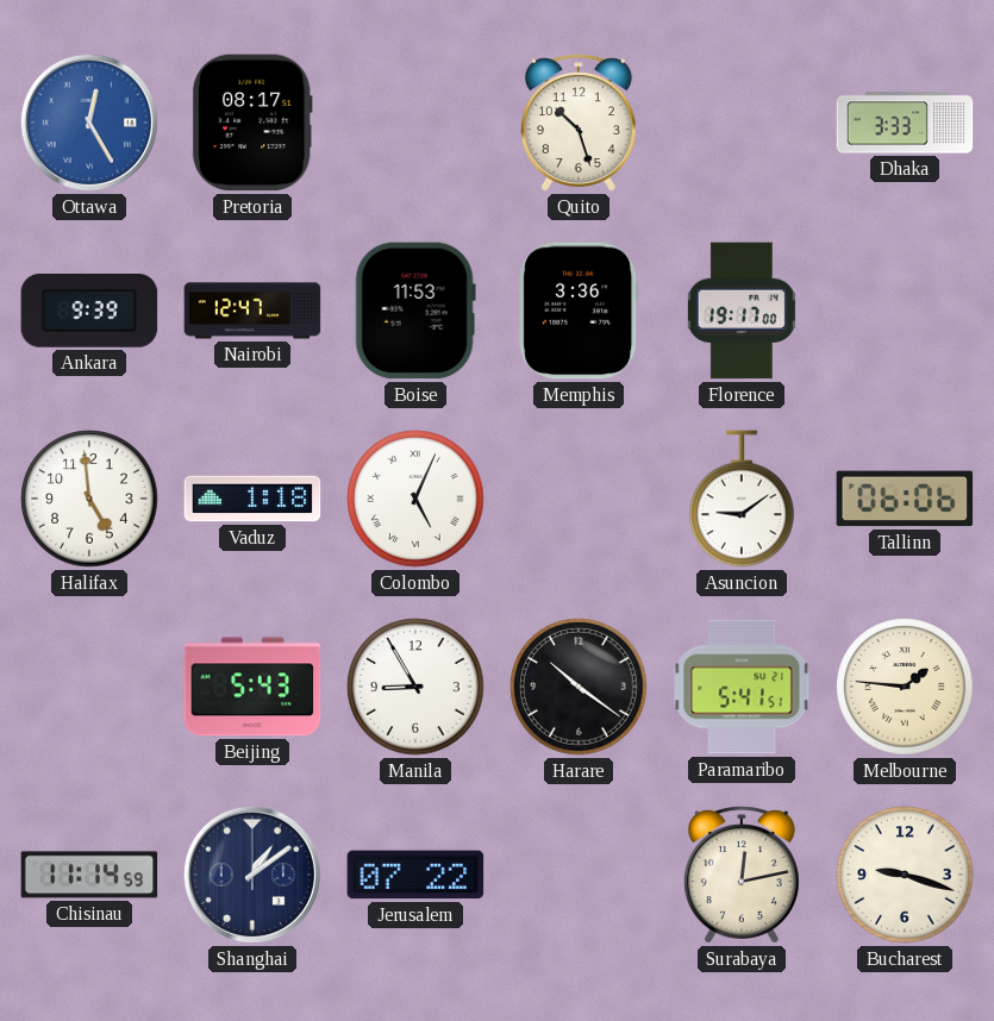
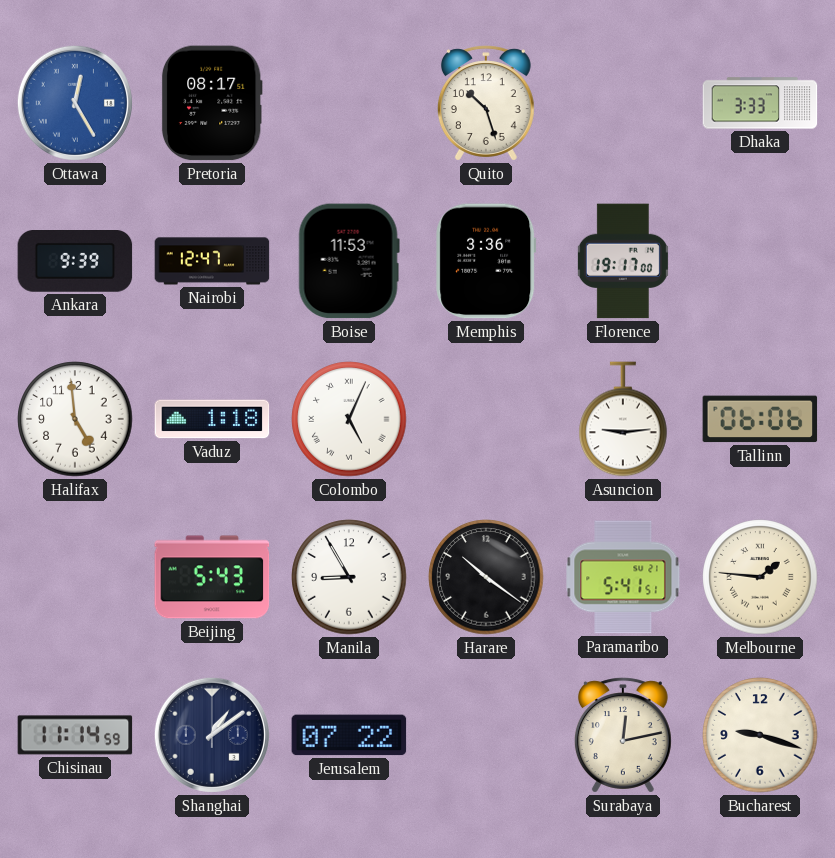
Asuncion: 9:09 -> 9:14 (623, 419)
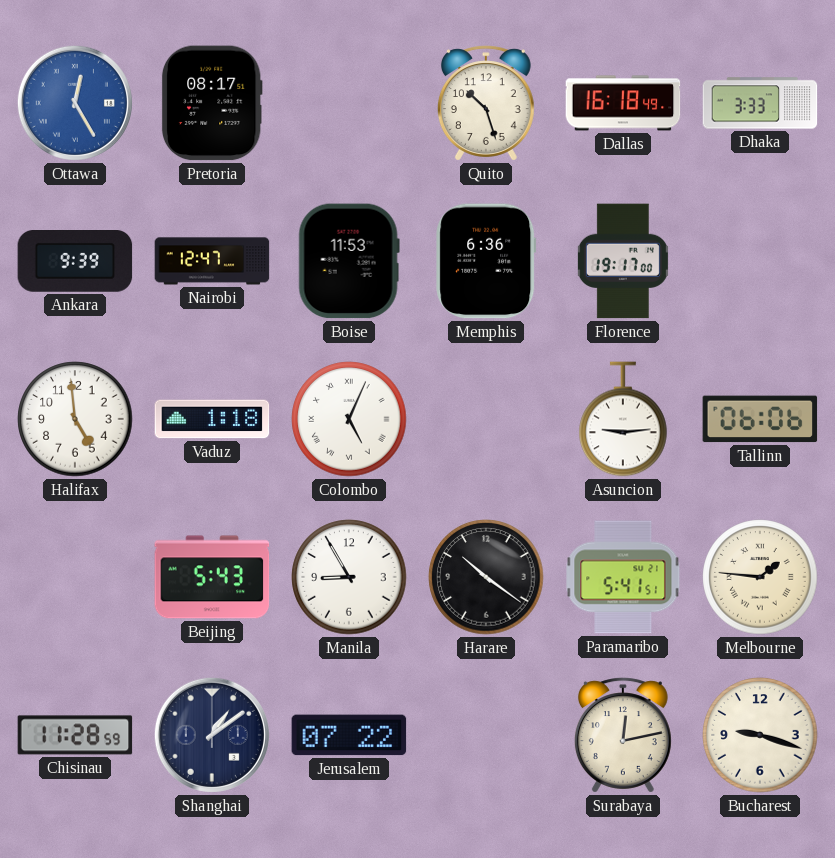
Dallas: none -> 16:18 (623, 103)
Memphis: 3:36 -> 6:36 (486, 261)
Chisinau: 11:14 -> 11:28 (75, 735)
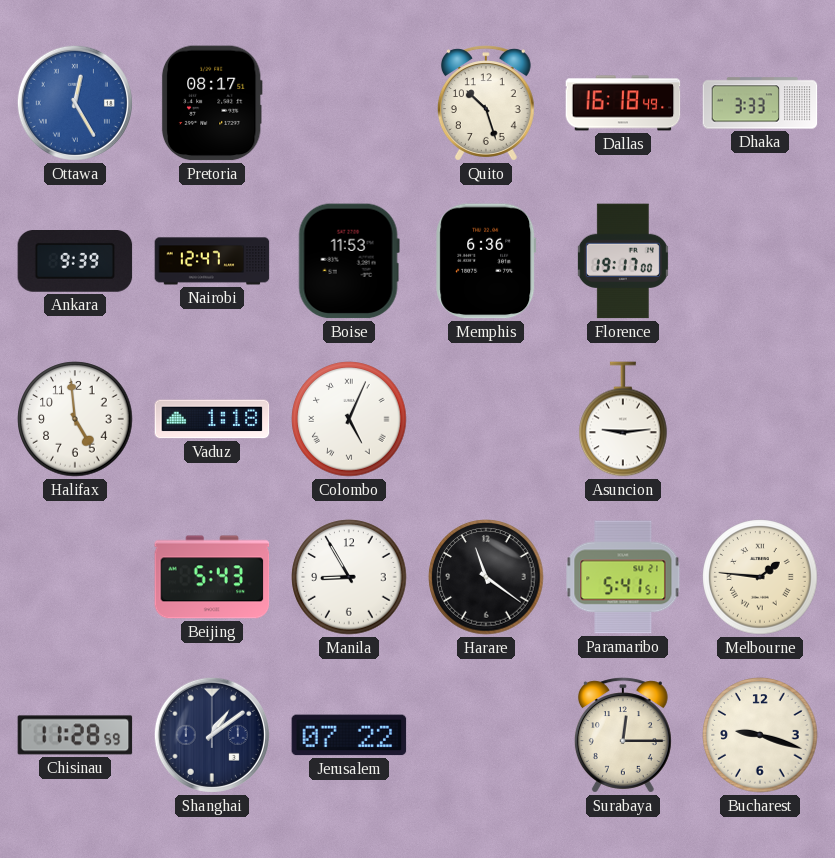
Tallinn: 06:06 -> none (760, 419)
Harare: 10:21 -> 11:21 (486, 577)
Surabaya: 12:13 -> 12:15 (623, 735)
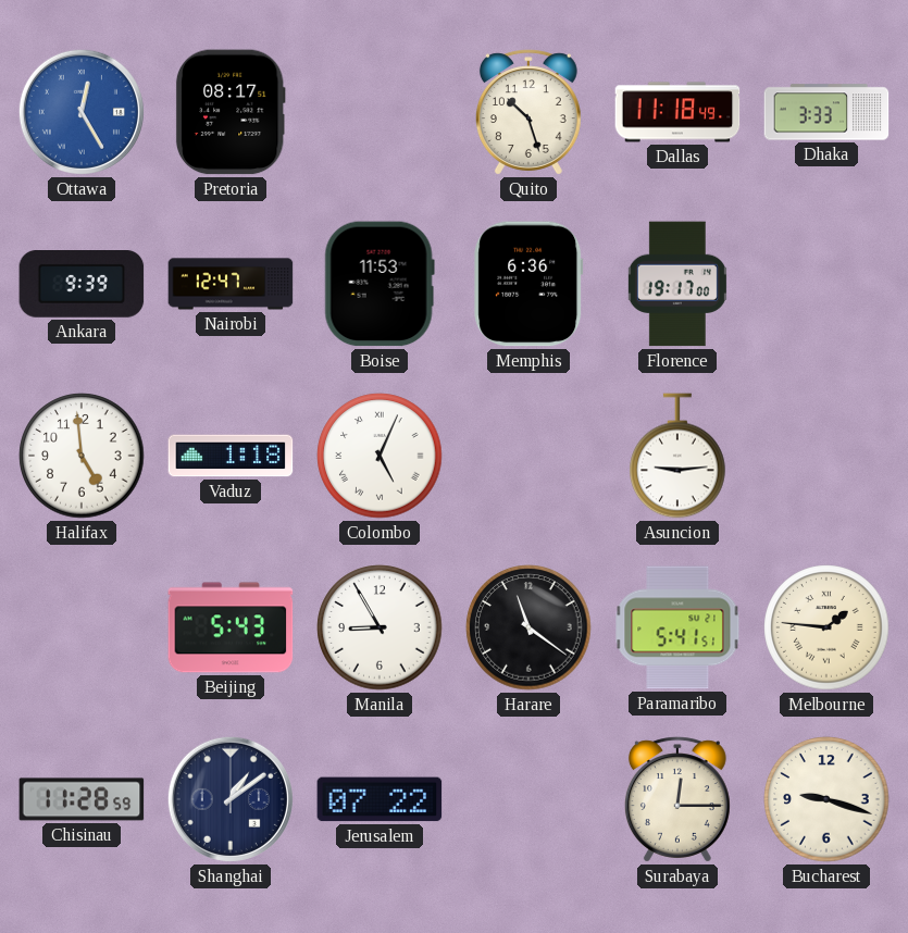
Dallas: 16:18 -> 11:18 (677, 112)
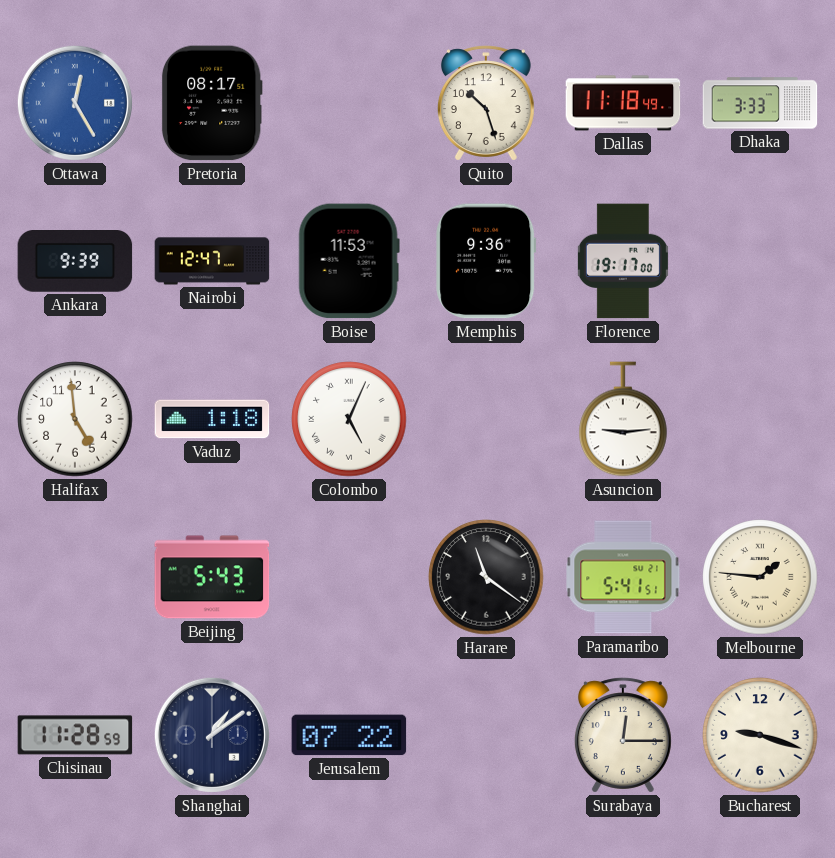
Memphis: 6:36 -> 9:36 (486, 261)
Manila: 8:55 -> none (380, 627)
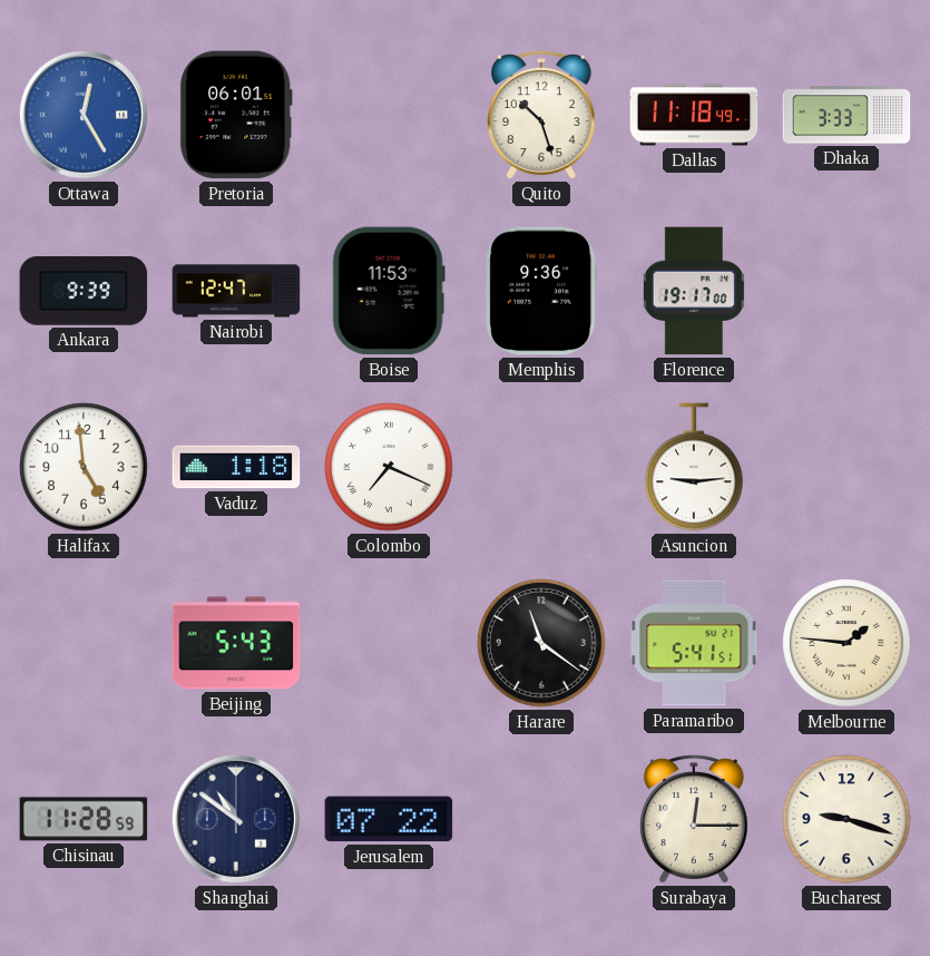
Pretoria: 08:17 -> 06:01 (236, 115)
Colombo: 5:04 -> 7:19 (389, 467)
Shanghai: 1:09 -> 10:51 (236, 819)
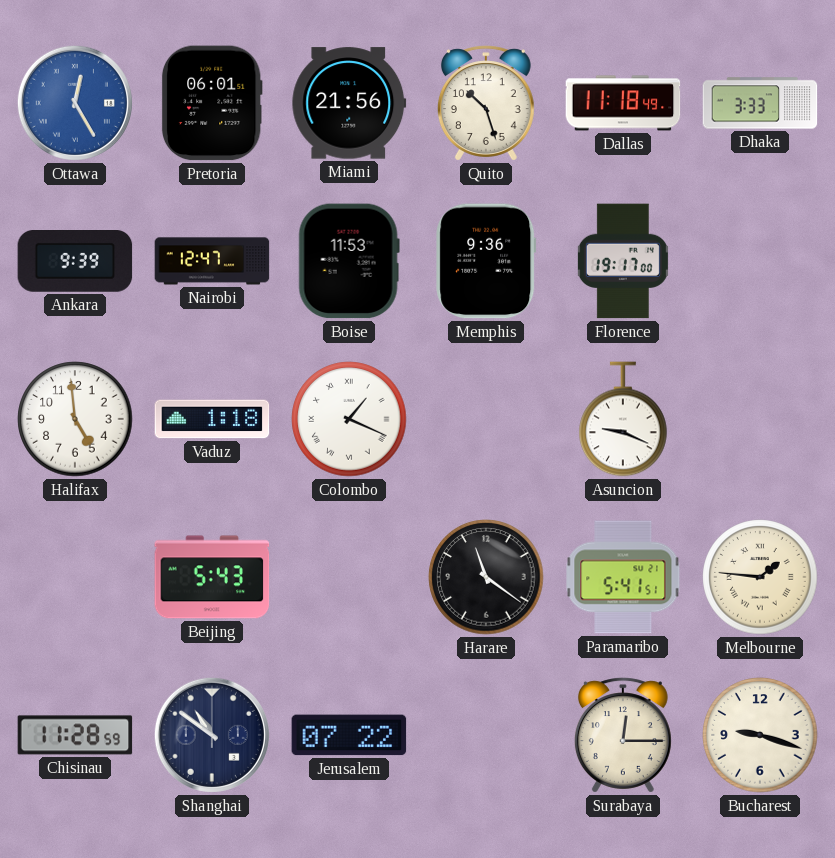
Miami: none -> 21:56 (349, 103)
Colombo: 7:19 -> 1:19 (349, 419)
Asuncion: 9:14 -> 9:19 (623, 419)
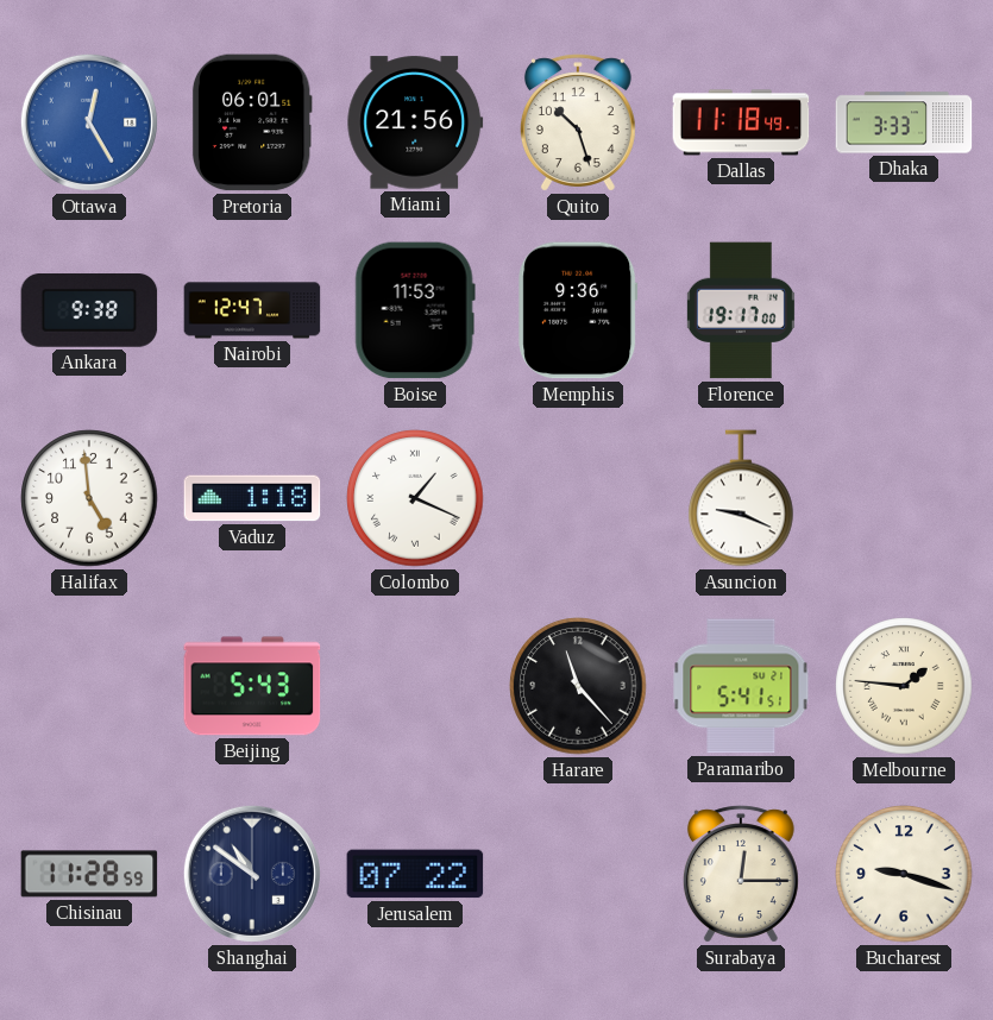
Ankara: 9:39 -> 9:38 (89, 311)
Harare: 11:21 -> 11:23 (578, 686)
